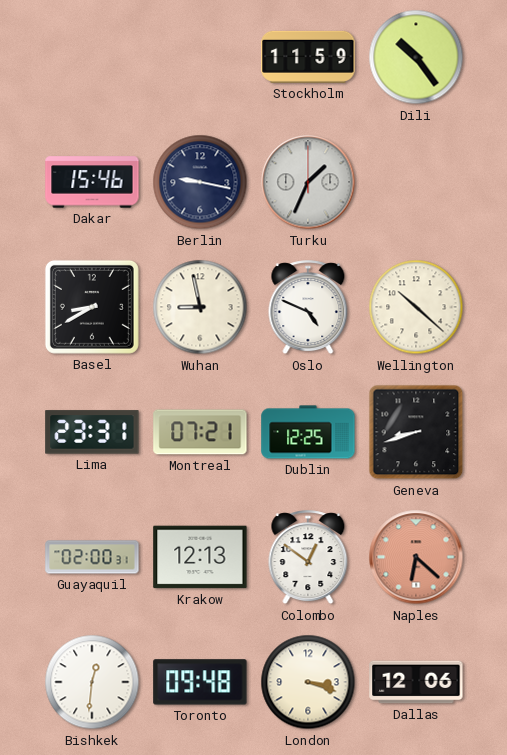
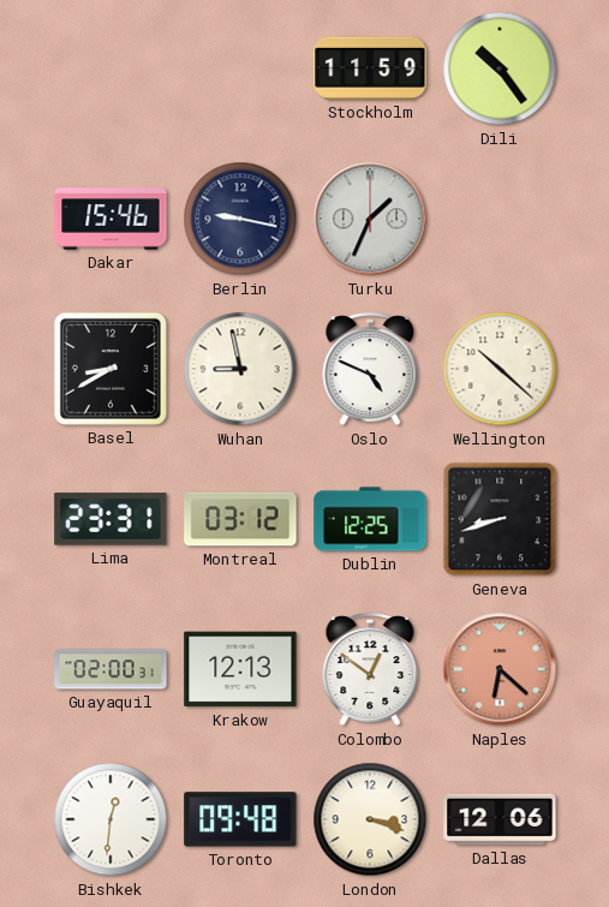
Montreal: 07:21 -> 03:12 (240, 519)
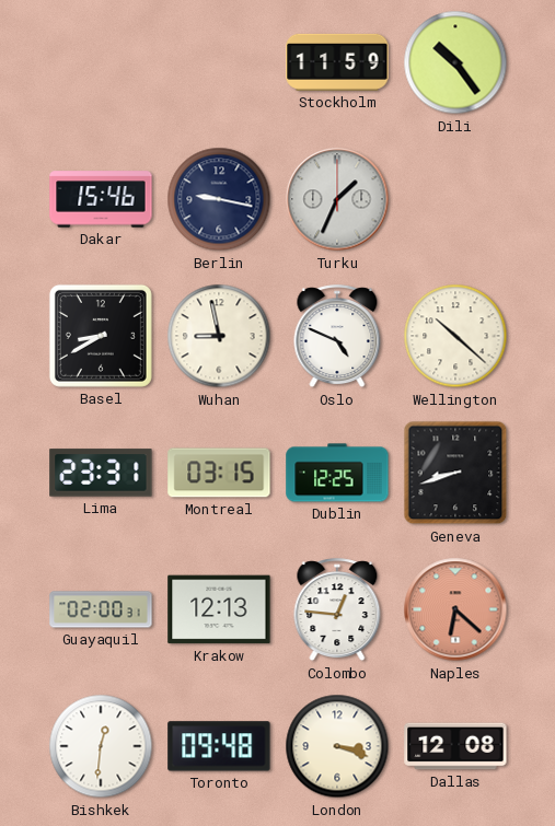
Montreal: 03:12 -> 03:15 (219, 473)
Colombo: 12:51 -> 12:46 (337, 610)
Dallas: 12:06 -> 12:08 (455, 746)
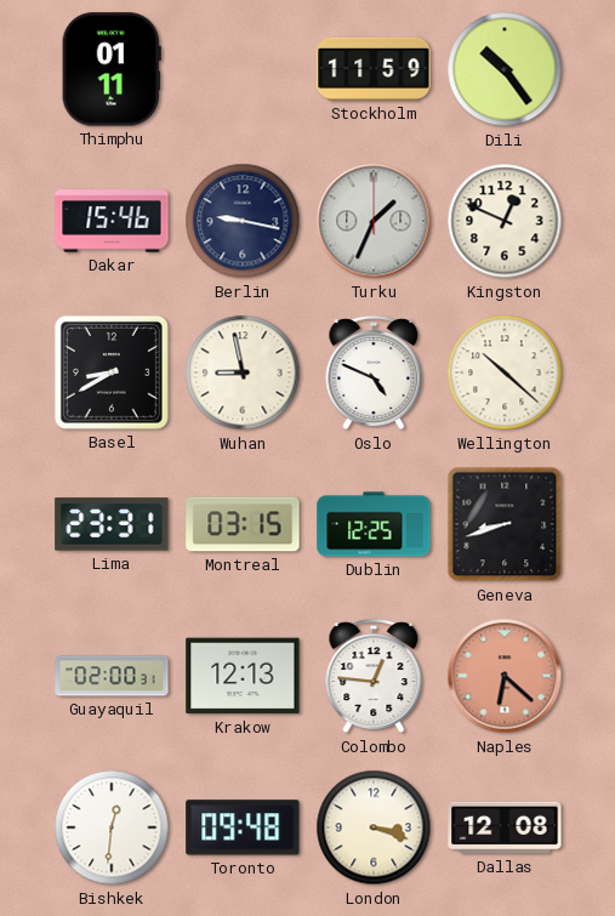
Thimphu: none -> 01:11 (112, 69)
Kingston: none -> 12:49 (505, 221)
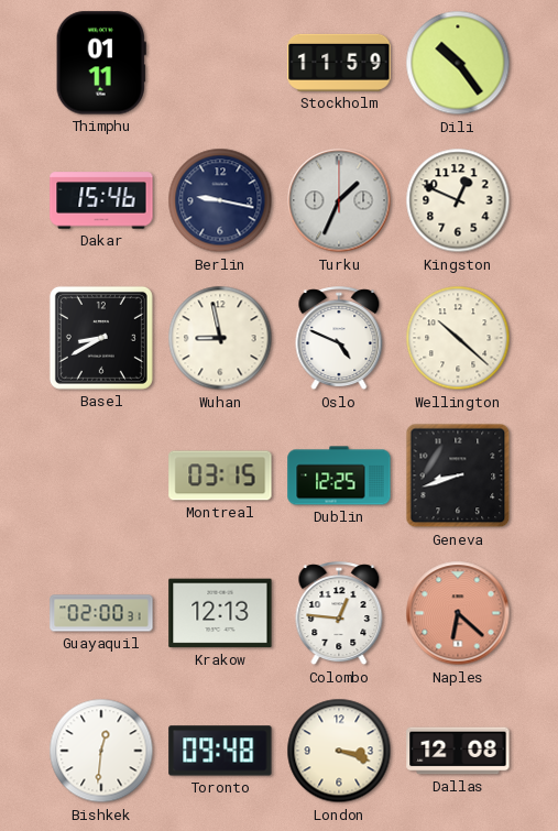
Lima: 23:31 -> none (112, 524)
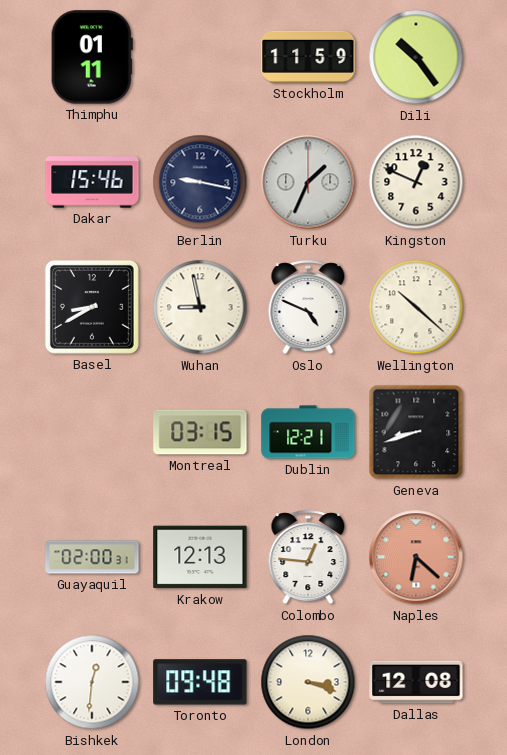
Dublin: 12:25 -> 12:21 (308, 432)
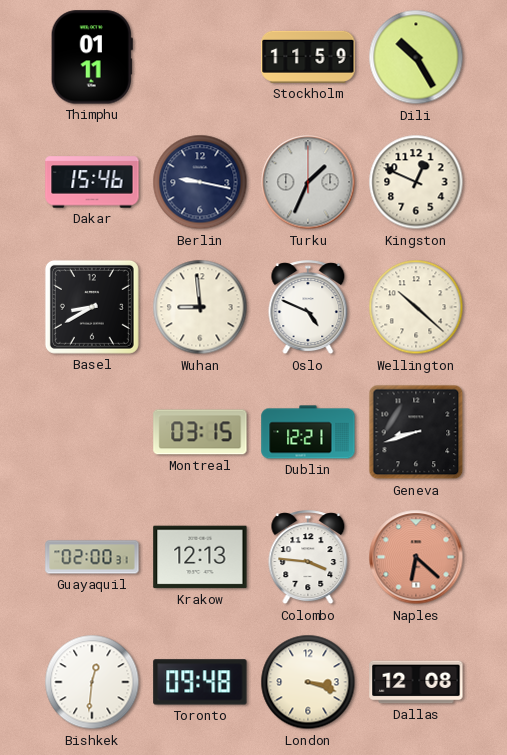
Dili: 10:24 -> 10:25 (416, 57)
Wuhan: 8:58 -> 8:59 (200, 307)
Colombo: 12:46 -> 3:46 (308, 558)
